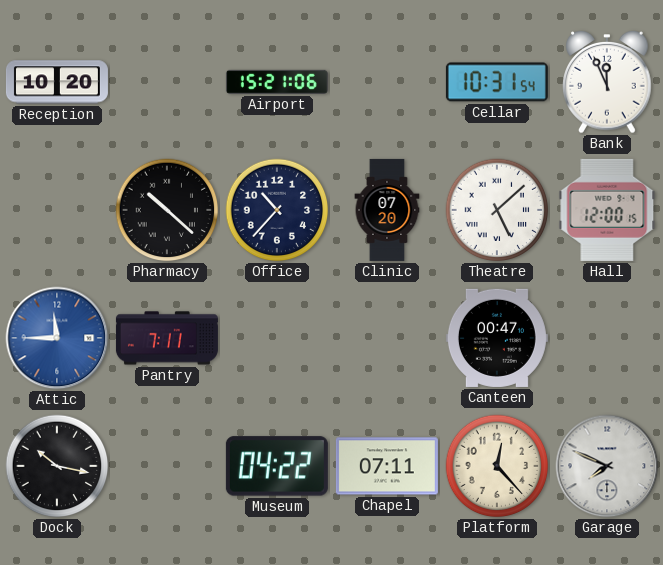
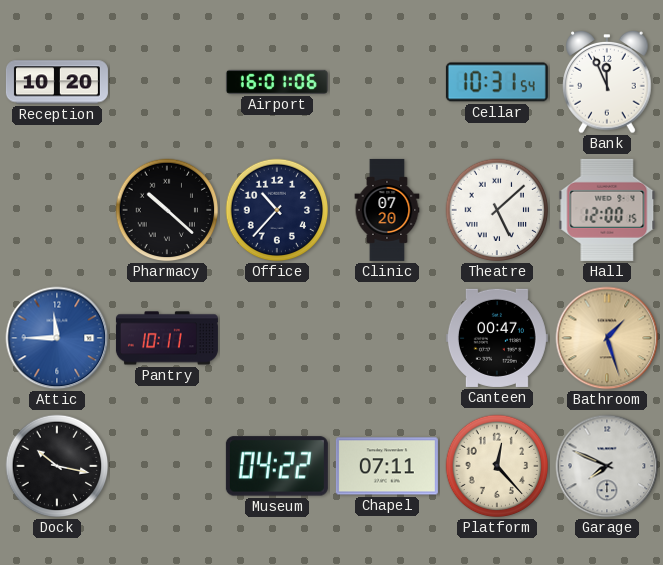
Airport: 15:21 -> 16:01 (277, 82)
Pantry: 7:11 -> 10:11 (167, 338)
Bathroom: none -> 1:27 (607, 338)
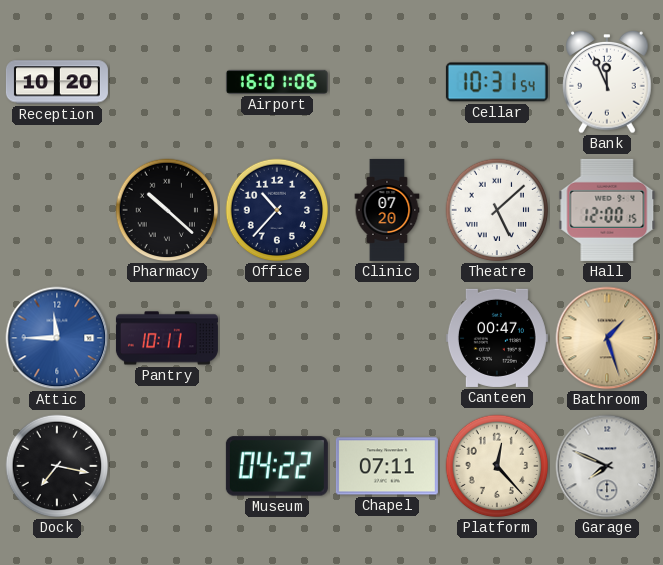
Dock: 10:17 -> 7:17 (57, 466)
